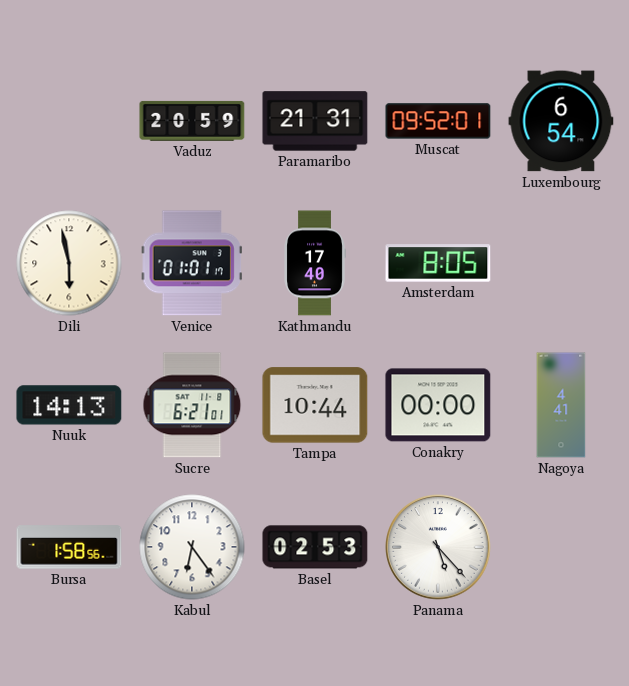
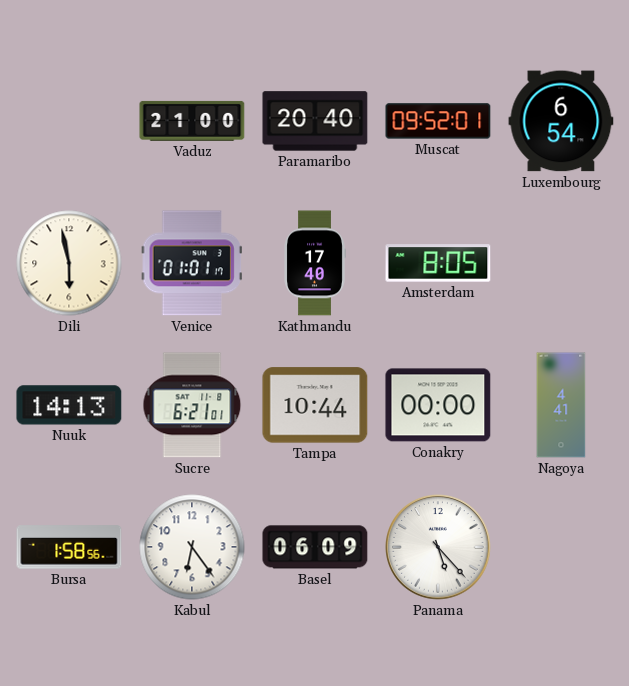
Vaduz: 20:59 -> 21:00 (192, 121)
Paramaribo: 21:31 -> 20:40 (315, 121)
Basel: 02:53 -> 06:09 (315, 547)
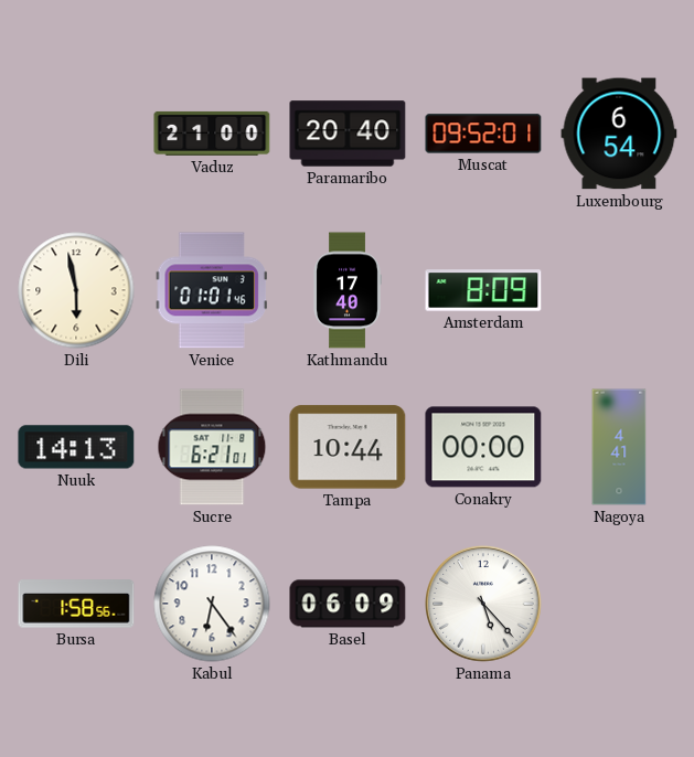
Venice: 01:01:17 -> 01:01:46 (212, 290)
Amsterdam: 8:05 -> 8:09 (483, 290)
